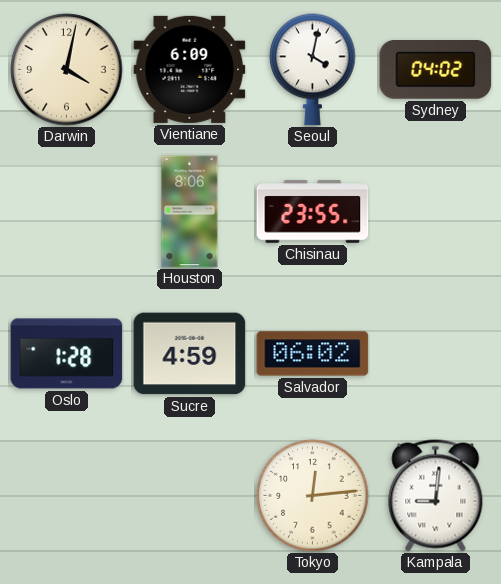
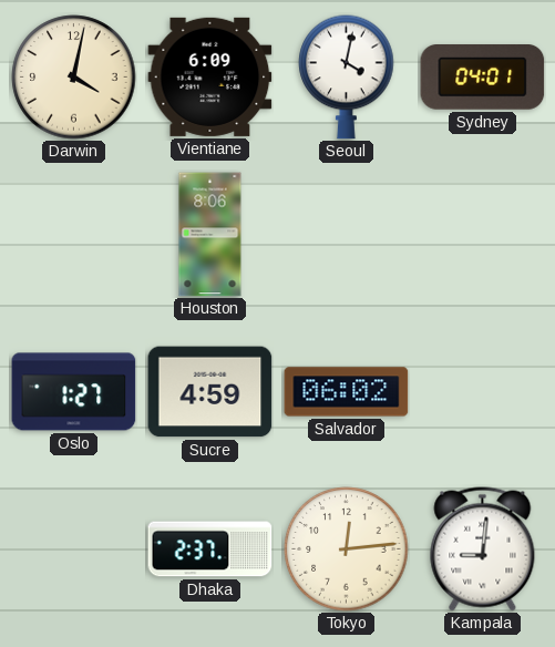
Sydney: 04:02 -> 04:01 (483, 78)
Chisinau: 23:55 -> none (313, 212)
Oslo: 1:28 -> 1:27 (74, 392)
Dhaka: none -> 2:37 (210, 550)
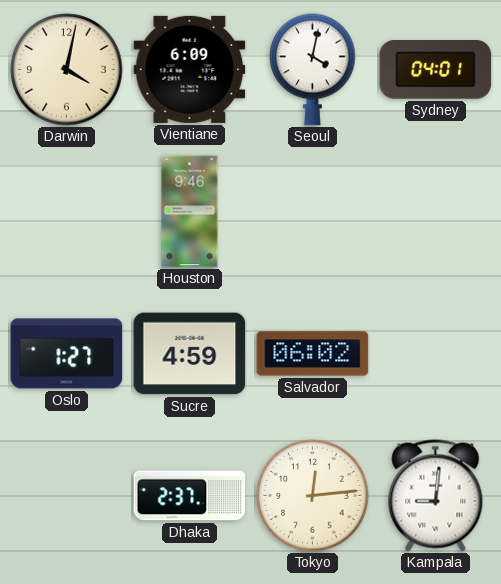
Houston: 8:06 -> 9:46 (190, 212)
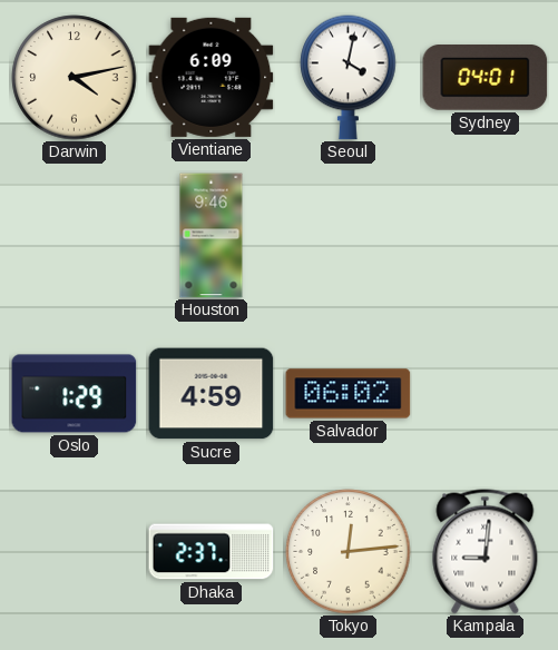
Darwin: 4:02 -> 4:13 (75, 78)
Oslo: 1:27 -> 1:29 (75, 394)
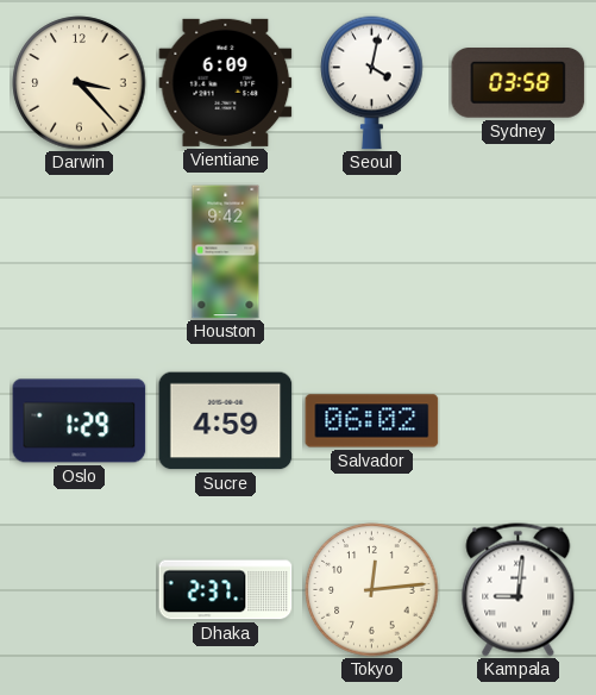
Darwin: 4:13 -> 3:23 (80, 83)
Sydney: 04:01 -> 03:58 (519, 83)
Houston: 9:46 -> 9:42 (226, 252)
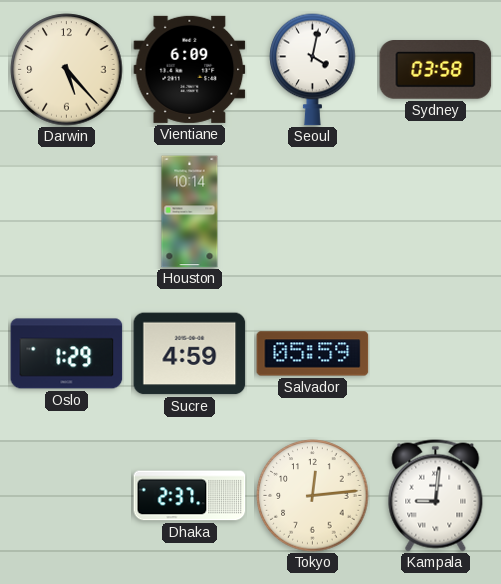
Darwin: 3:23 -> 5:23 (67, 70)
Houston: 9:42 -> 10:14 (190, 212)
Salvador: 06:02 -> 05:59 (313, 354)
